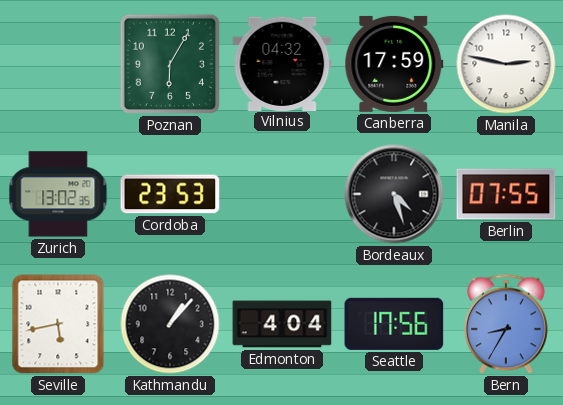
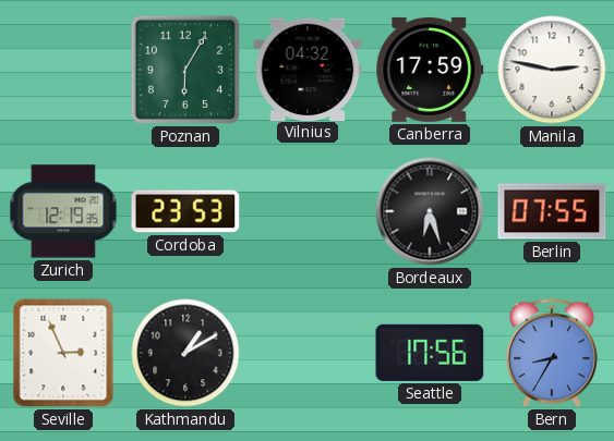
Zurich: 13:02 -> 12:19 (63, 211)
Bordeaux: 4:27 -> 6:27 (430, 211)
Seville: 5:43 -> 2:56 (63, 353)
Kathmandu: 1:07 -> 1:10 (185, 353)
Edmonton: 4:04 -> none (282, 324)
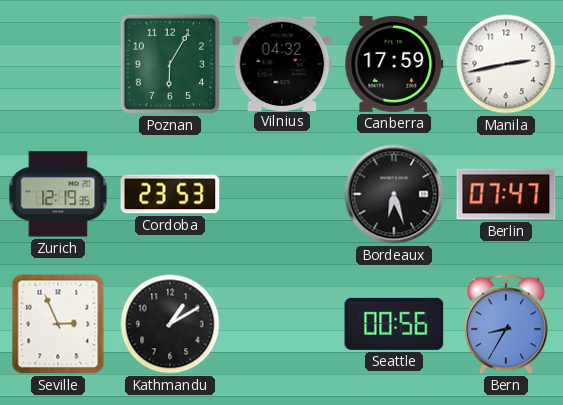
Manila: 2:47 -> 2:43 (506, 64)
Berlin: 07:55 -> 07:47 (506, 194)
Seattle: 17:56 -> 00:56 (394, 324)
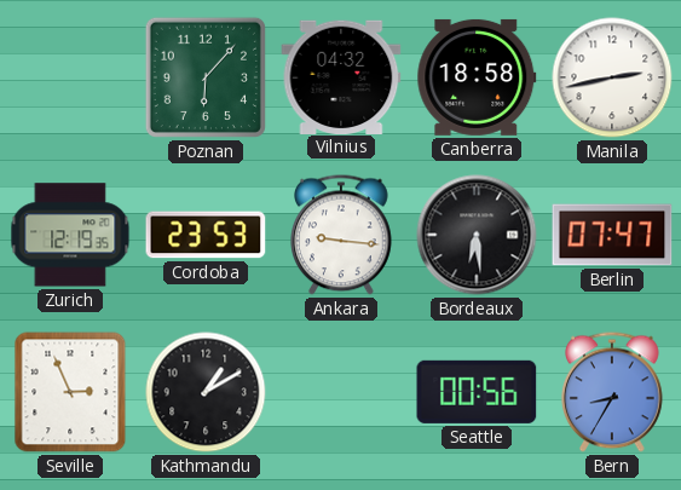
Poznan: 6:05 -> 6:07 (206, 77)
Canberra: 17:59 -> 18:58 (477, 77)
Ankara: none -> 9:16 (342, 235)
Bordeaux: 6:27 -> 6:29 (477, 235)
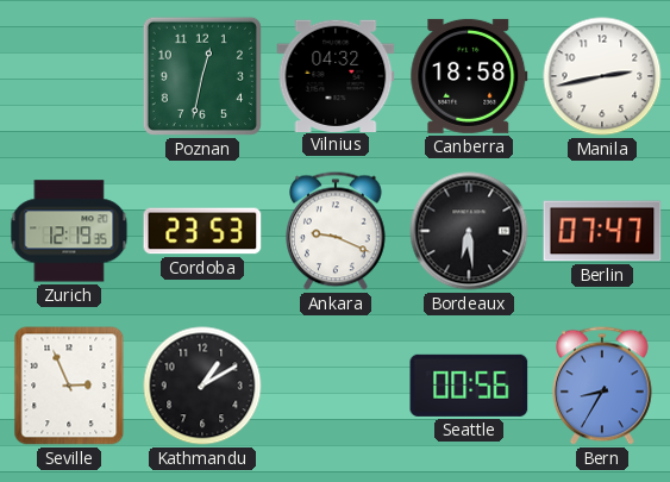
Poznan: 6:07 -> 12:32 (202, 76)
Ankara: 9:16 -> 9:19 (337, 231)
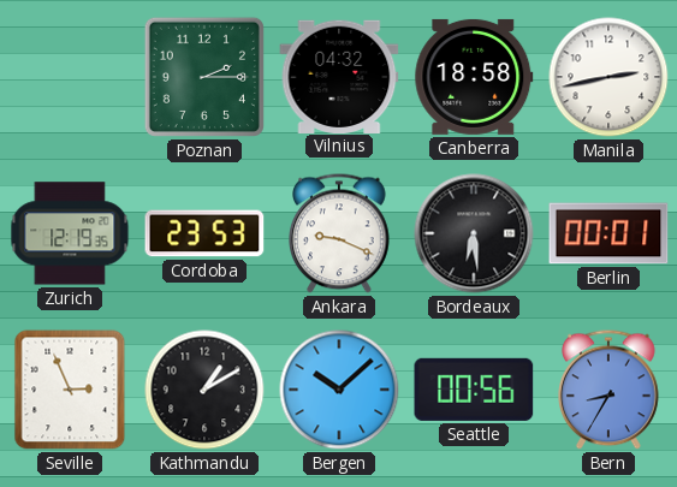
Poznan: 12:32 -> 2:15 (204, 77)
Berlin: 07:47 -> 00:01 (608, 233)
Bergen: none -> 10:08 (339, 390)
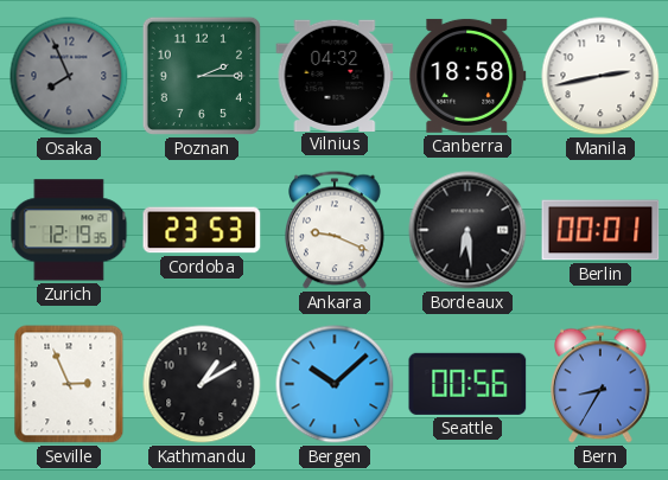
Osaka: none -> 7:56 (69, 76)
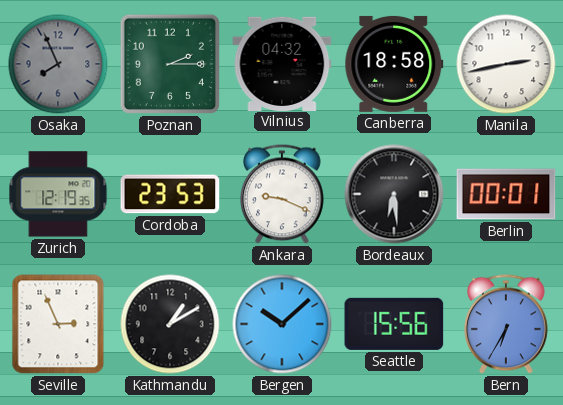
Seattle: 00:56 -> 15:56 (394, 324)
Bern: 8:35 -> 6:35 (507, 324)
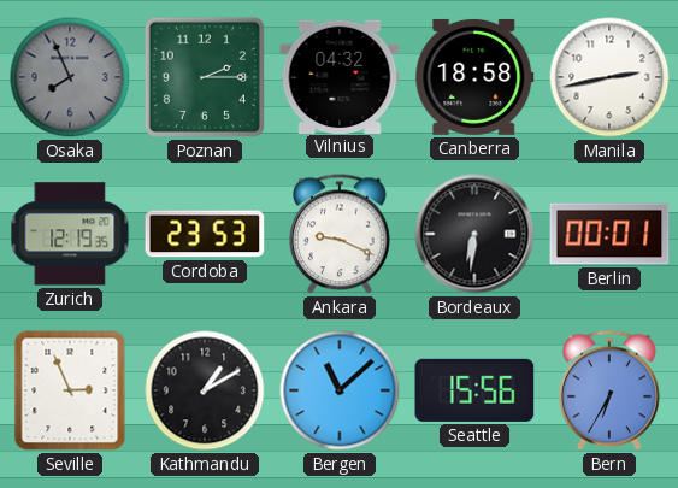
Bordeaux: 6:29 -> 6:31 (474, 234)
Bergen: 10:08 -> 11:08 (340, 390)
